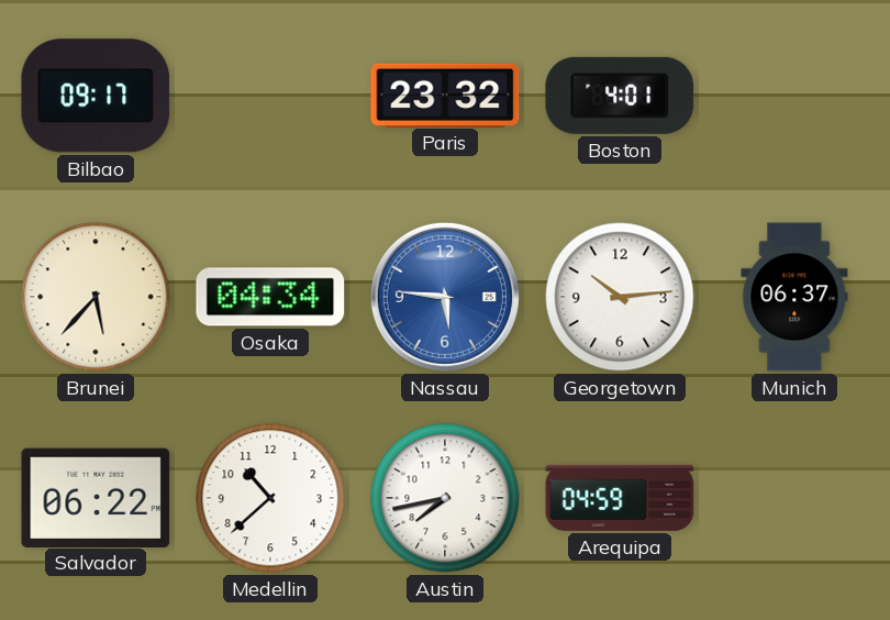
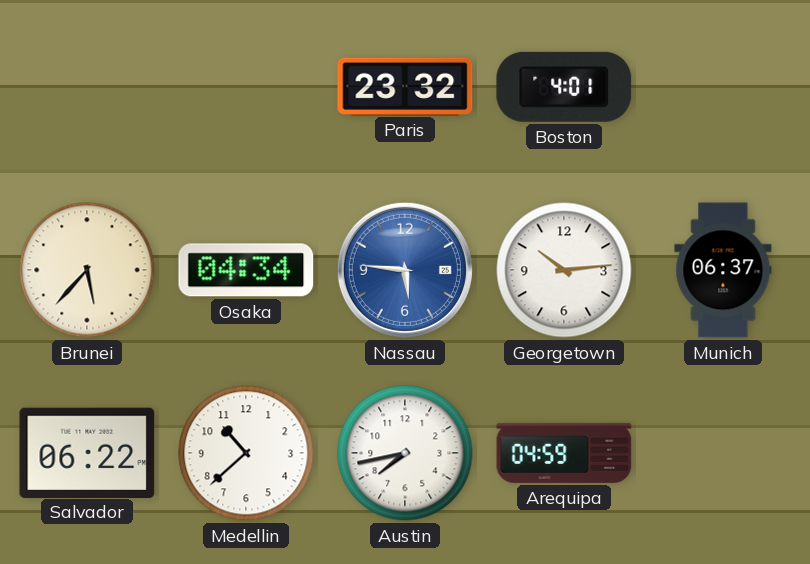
Bilbao: 09:17 -> none (96, 96)
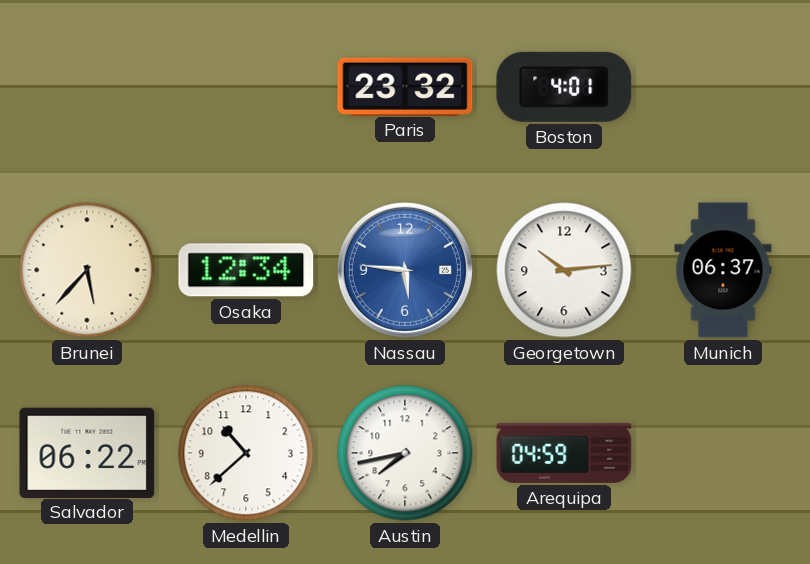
Osaka: 04:34 -> 12:34 (246, 270)
